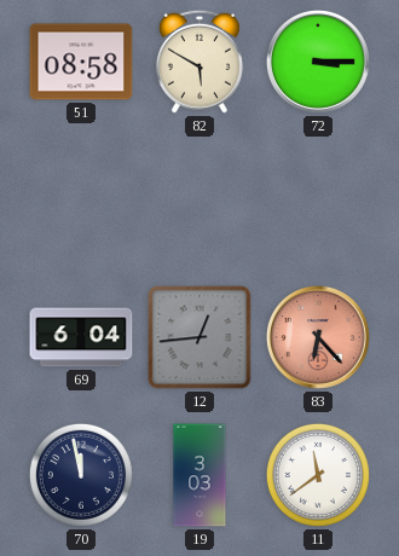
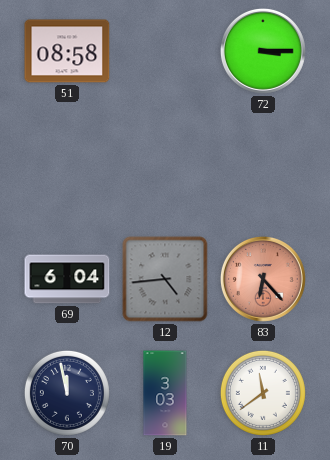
82: 5:50 -> none (199, 62)
12: 12:44 -> 4:44 (165, 279)
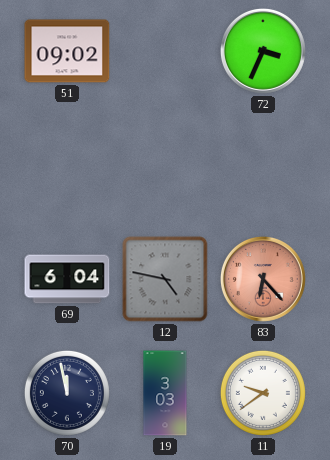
51: 08:58 -> 09:02 (67, 51)
72: 3:15 -> 3:34 (263, 51)
12: 4:44 -> 4:47 (165, 279)
11: 11:39 -> 9:39 (263, 393)
